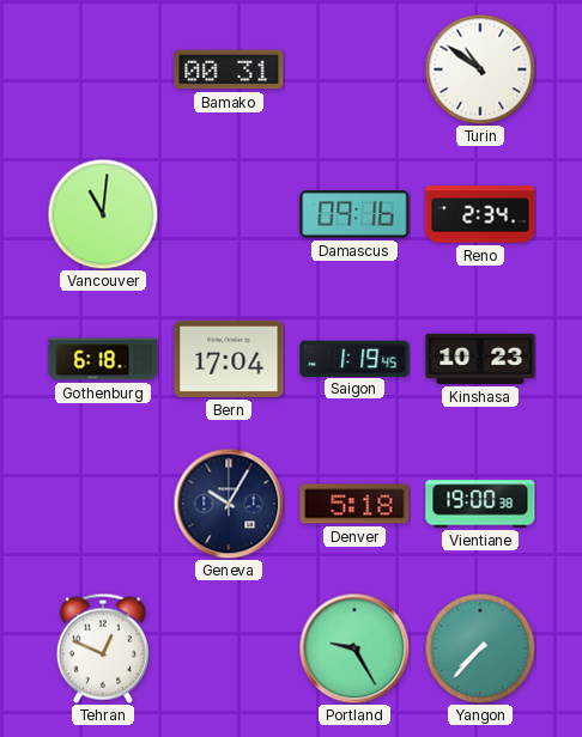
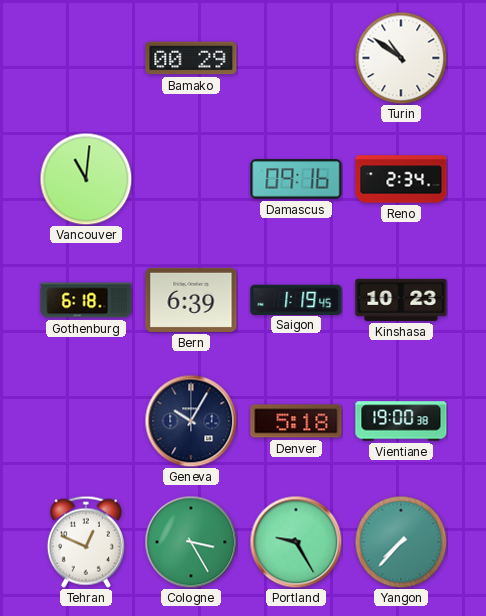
Bamako: 00:31 -> 00:29 (191, 58)
Bern: 17:04 -> 6:39 (191, 300)
Cologne: none -> 3:25 (191, 542)
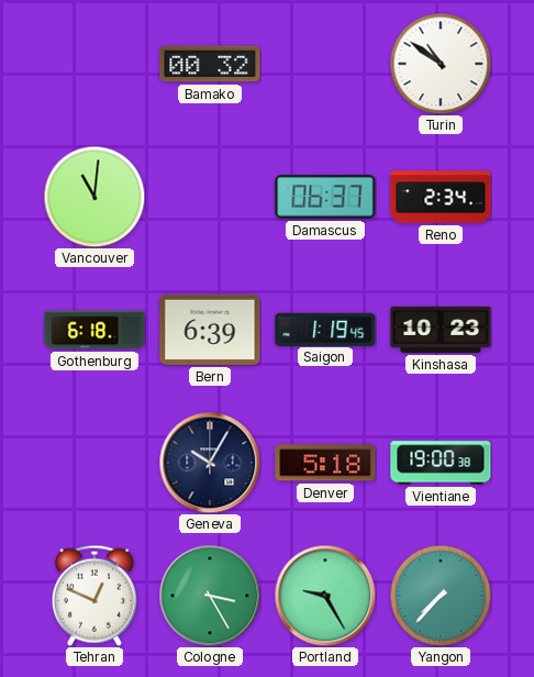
Bamako: 00:29 -> 00:32 (210, 64)
Damascus: 09:16 -> 06:37 (325, 197)
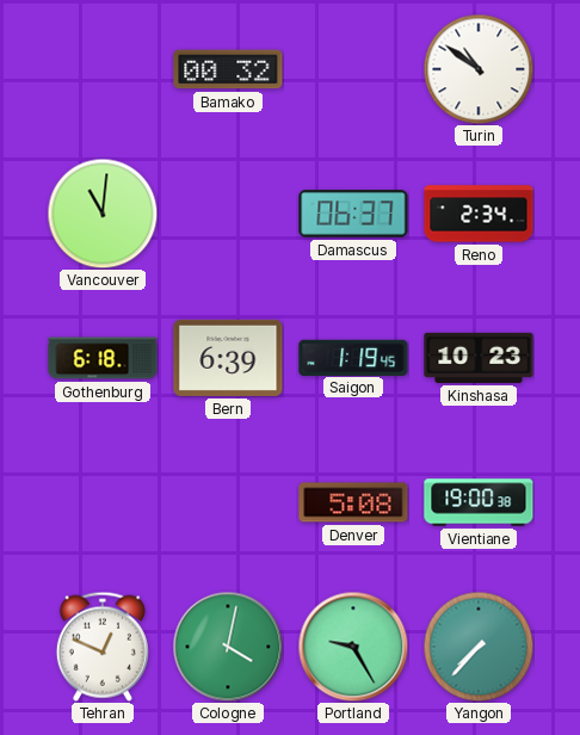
Geneva: 10:05 -> none (210, 463)
Denver: 5:18 -> 5:08 (353, 502)
Cologne: 3:25 -> 4:02 (228, 647)
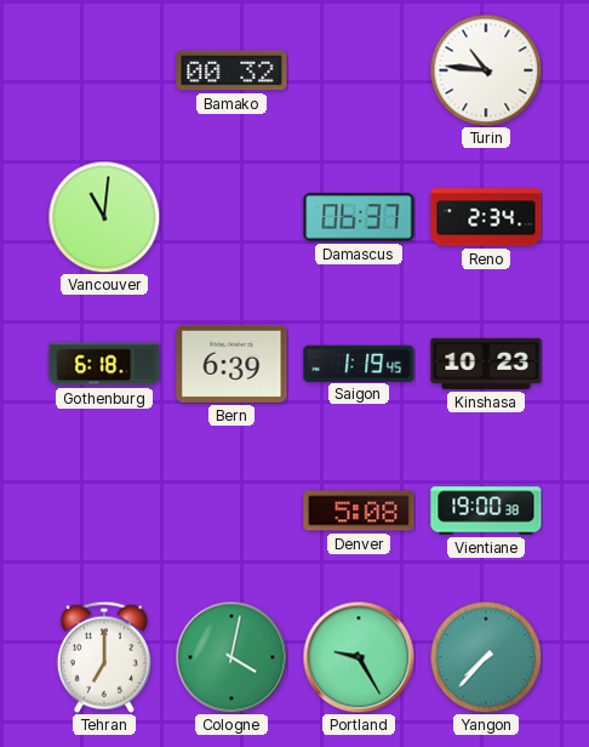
Turin: 10:51 -> 10:46 (486, 70)
Tehran: 12:49 -> 7:00 (104, 657)
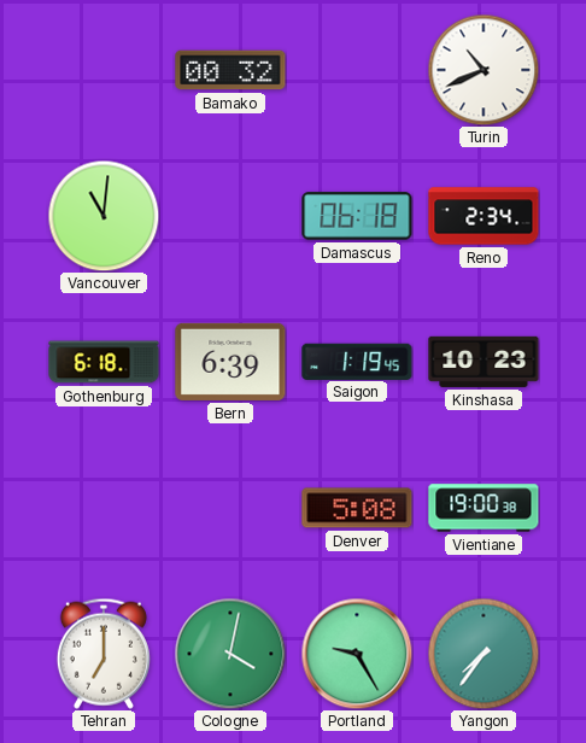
Turin: 10:46 -> 10:41 (484, 70)
Damascus: 06:37 -> 06:18 (357, 216)
Yangon: 7:37 -> 7:36 (484, 654)
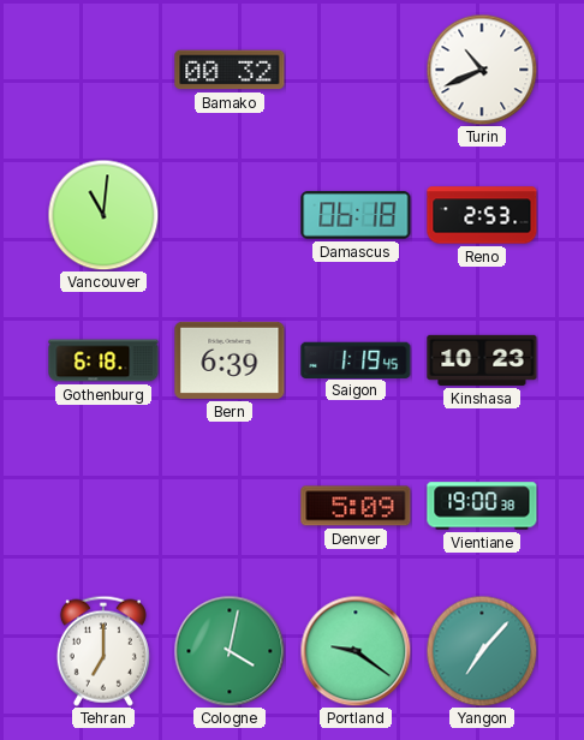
Reno: 2:34 -> 2:53 (482, 215)
Denver: 5:08 -> 5:09 (356, 506)
Portland: 9:25 -> 9:21 (356, 651)
Yangon: 7:36 -> 7:07 (482, 651)
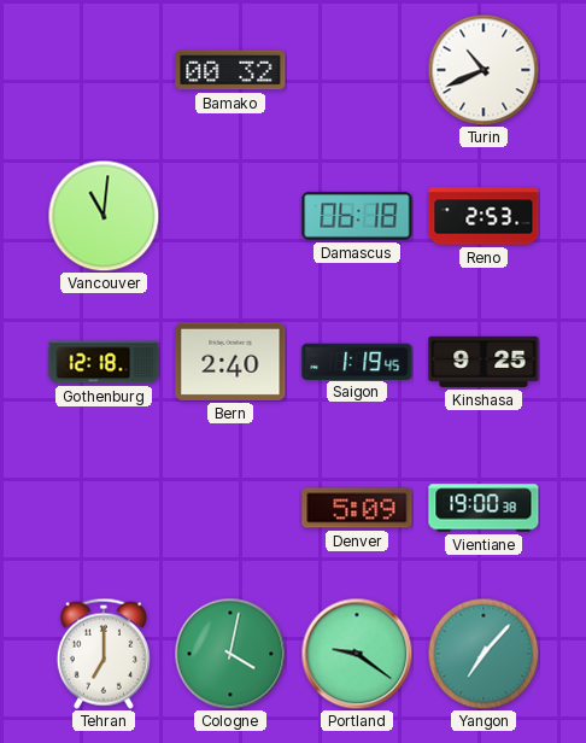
Gothenburg: 6:18 -> 12:18 (104, 362)
Bern: 6:39 -> 2:40 (230, 362)
Kinshasa: 10:23 -> 9:25 (484, 362)
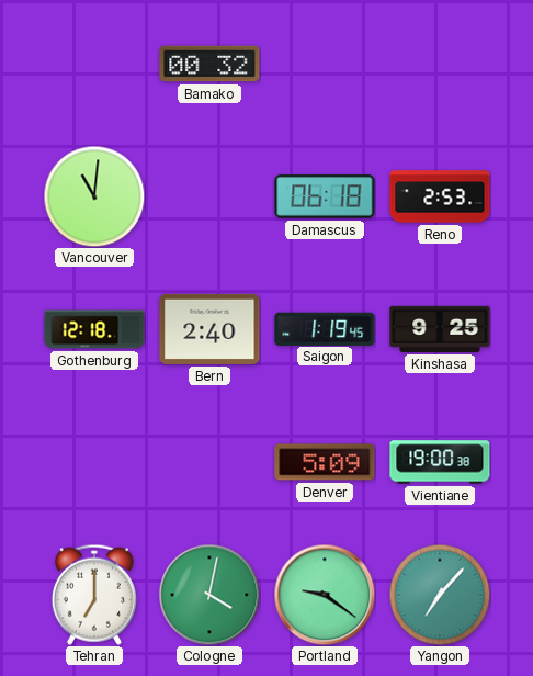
Turin: 10:41 -> none (484, 70)
